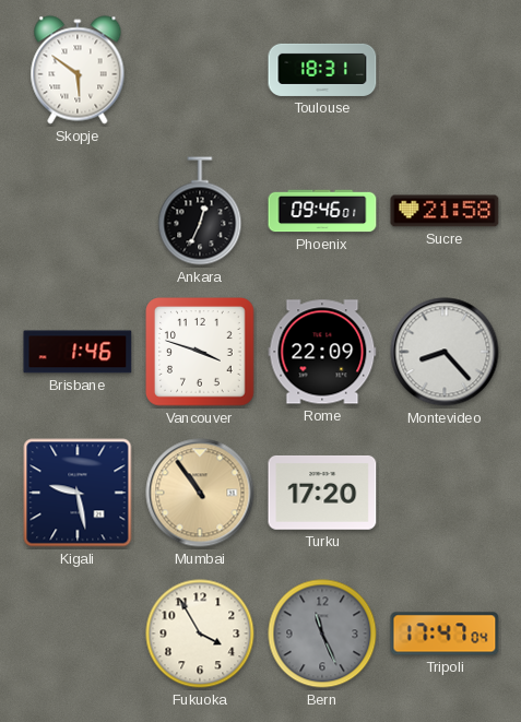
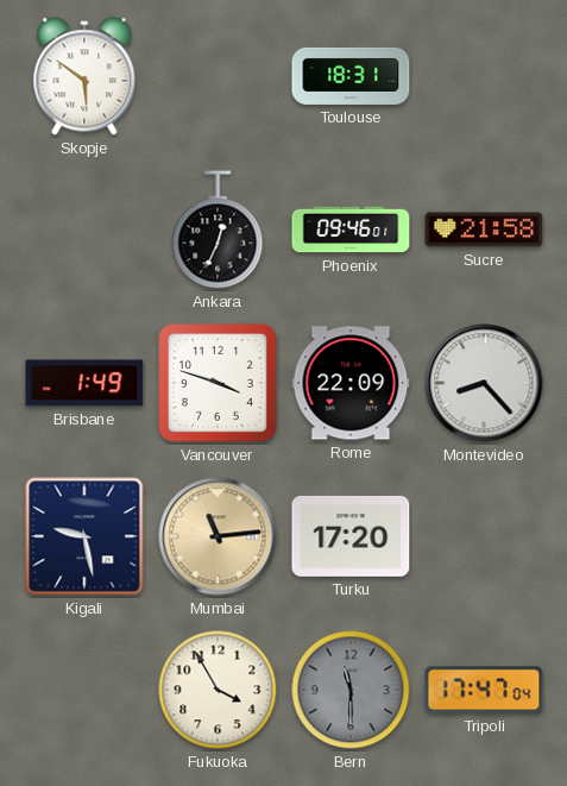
Brisbane: 1:46 -> 1:49 (84, 383)
Mumbai: 10:54 -> 11:14 (218, 536)
Bern: 11:26 -> 11:30 (351, 690)
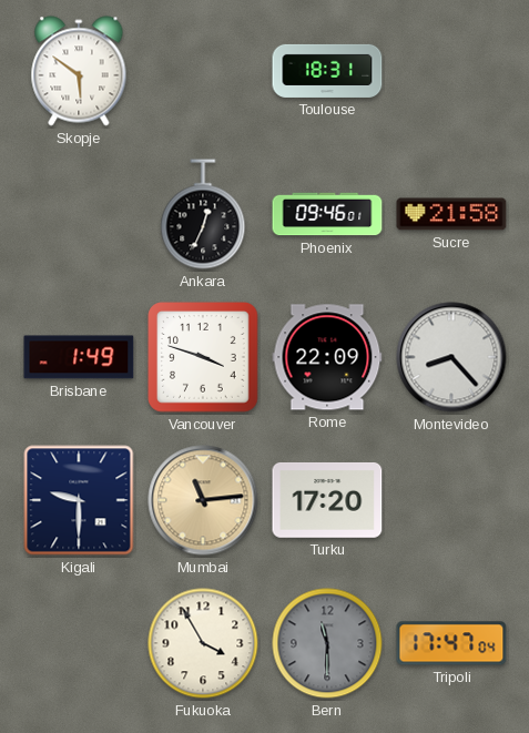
Kigali: 9:28 -> 9:30 (79, 500)
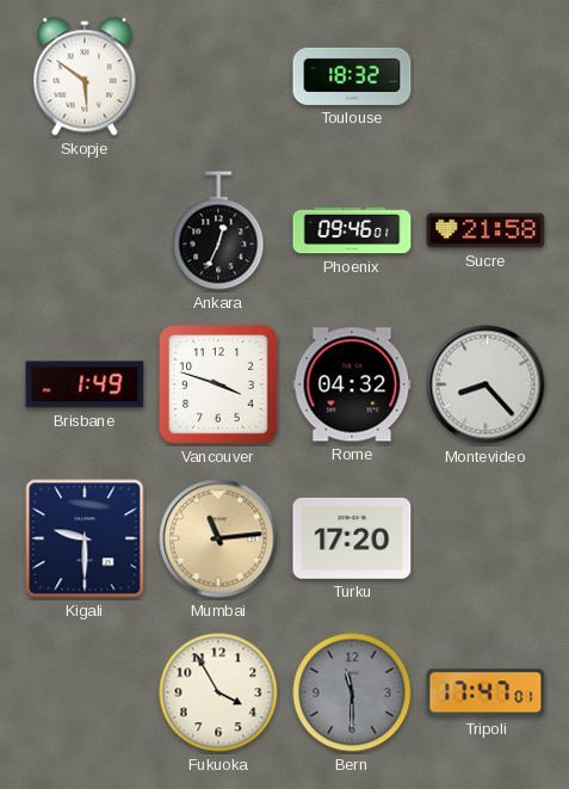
Toulouse: 18:31 -> 18:32 (352, 76)
Rome: 22:09 -> 04:32 (352, 384)
Tripoli: 17:47:04 -> 17:47:01 (485, 692)
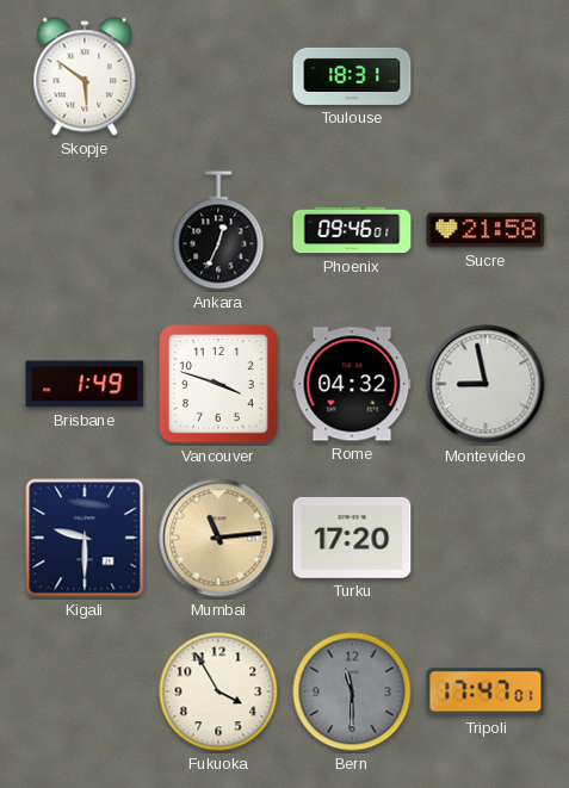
Toulouse: 18:32 -> 18:31 (352, 76)
Montevideo: 8:23 -> 8:58 (485, 384)
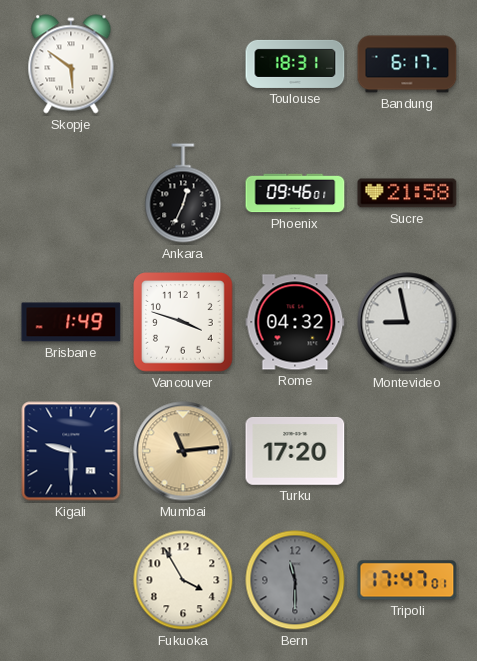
Bandung: none -> 6:17 (407, 64)
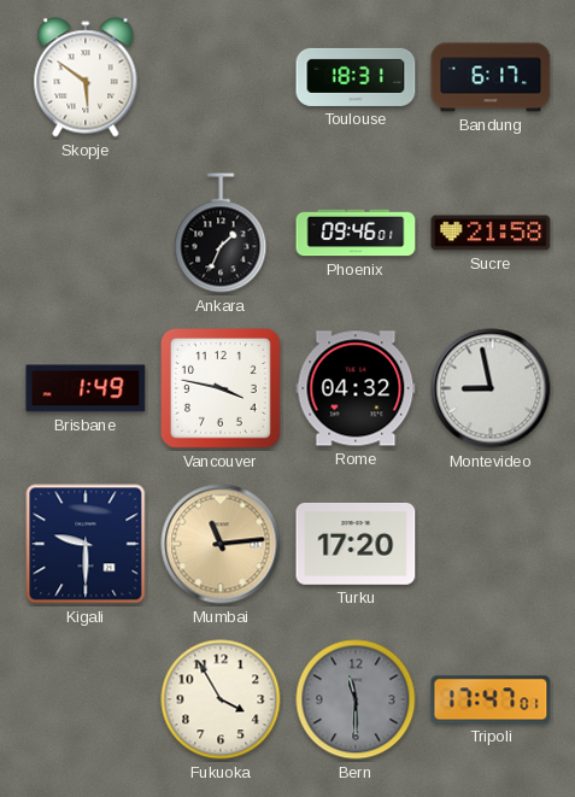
Ankara: 12:34 -> 1:34 (221, 233)
Vancouver: 3:48 -> 3:47 (221, 388)
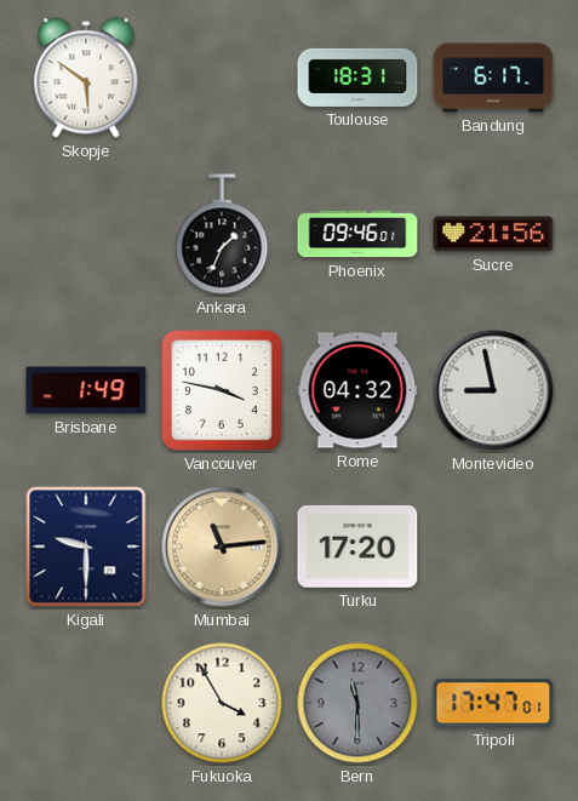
Sucre: 21:58 -> 21:56 (493, 234)
